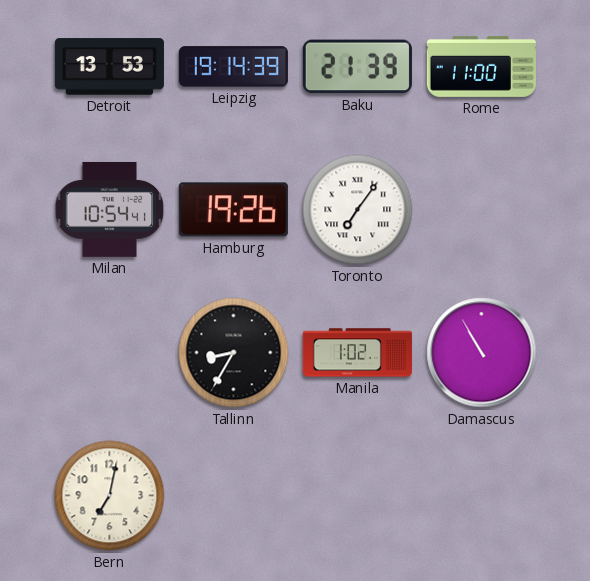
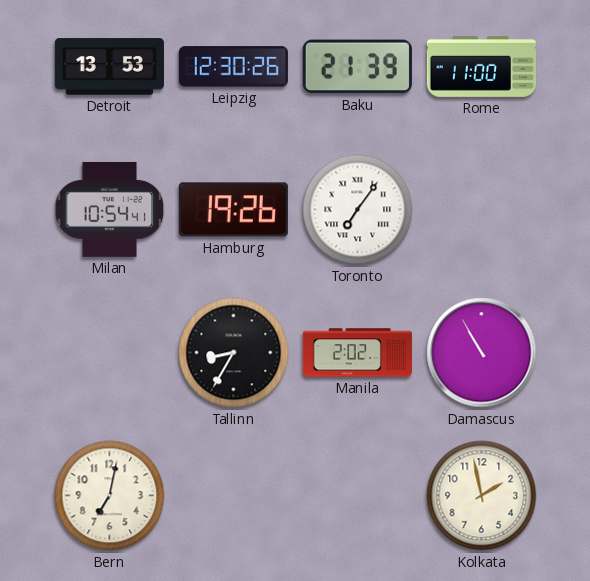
Leipzig: 19:14 -> 12:30 (233, 67)
Manila: 1:02 -> 2:02 (357, 353)
Kolkata: none -> 1:58 (482, 496)
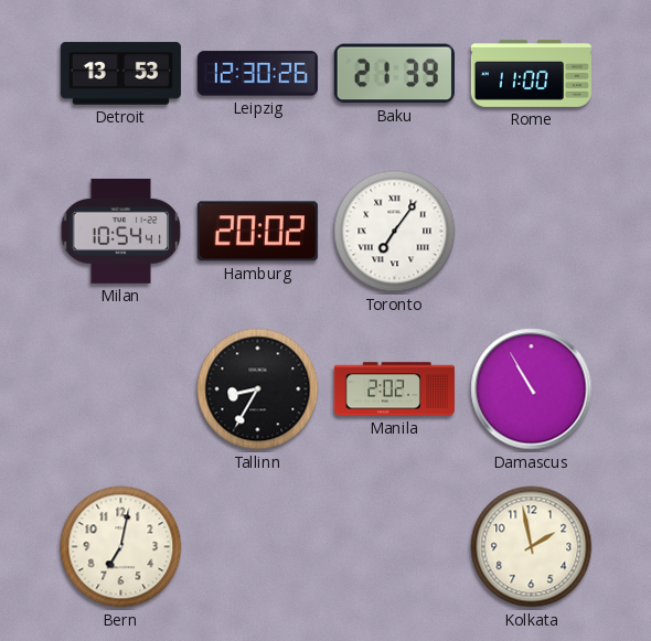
Hamburg: 19:26 -> 20:02 (257, 232)
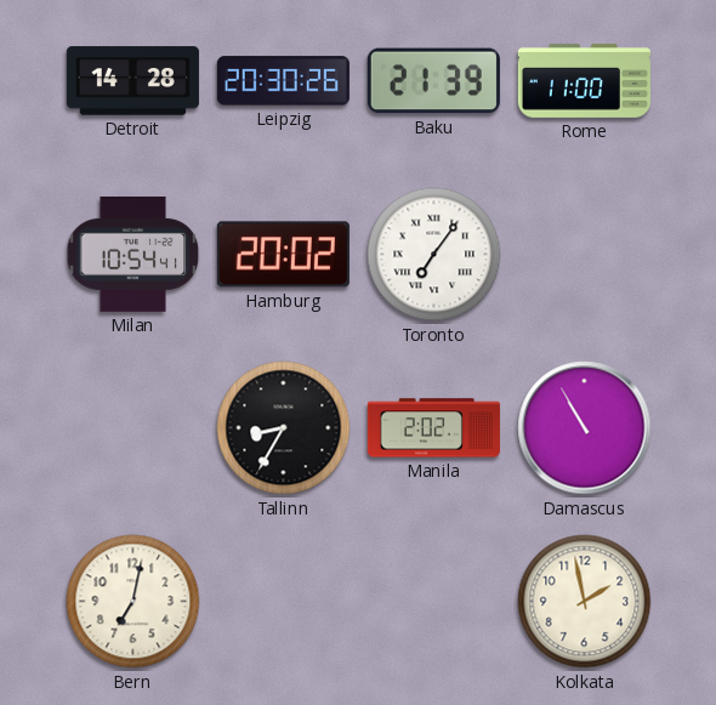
Detroit: 13:53 -> 14:28 (132, 81)
Leipzig: 12:30 -> 20:30 (283, 81)
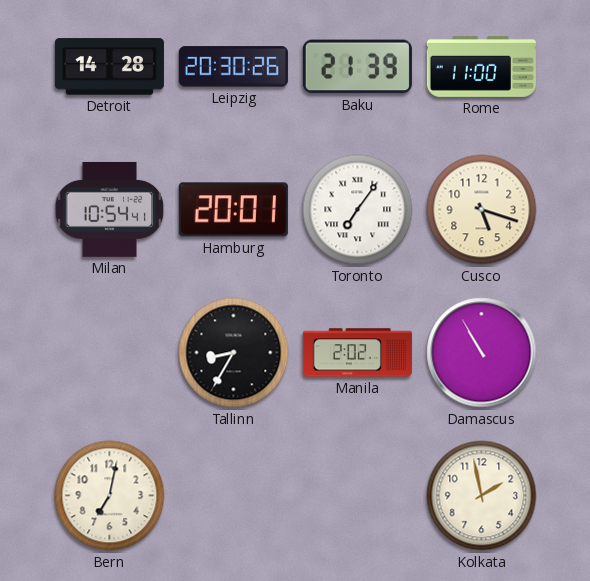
Hamburg: 20:02 -> 20:01 (233, 210)
Cusco: none -> 5:18 (482, 210)
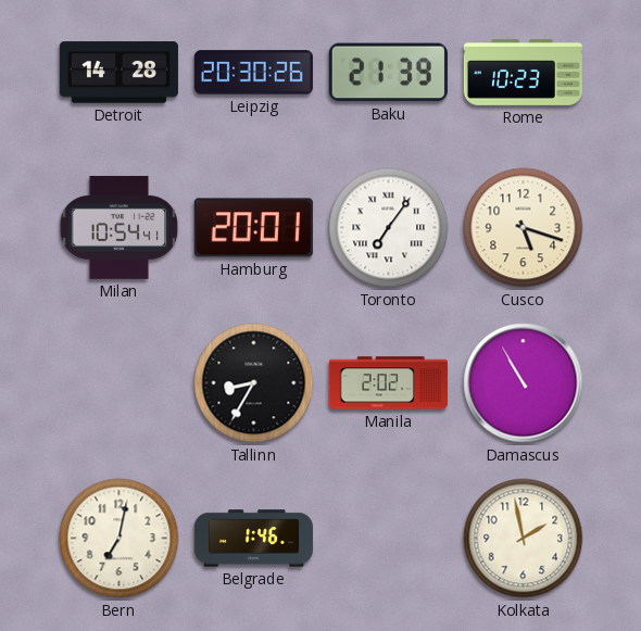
Rome: 11:00 -> 10:23 (523, 73)
Belgrade: none -> 1:46 (253, 539)
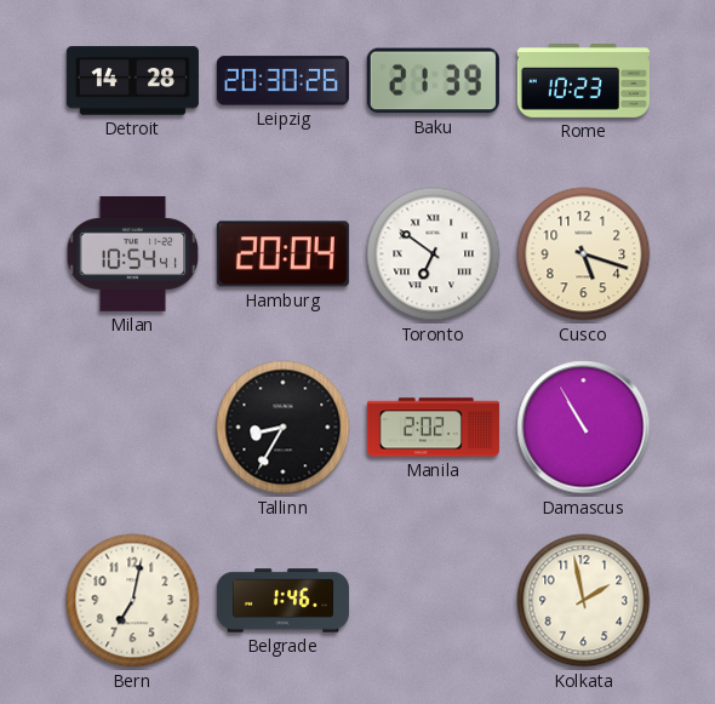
Hamburg: 20:01 -> 20:04 (282, 254)
Toronto: 7:06 -> 6:51 (434, 254)
